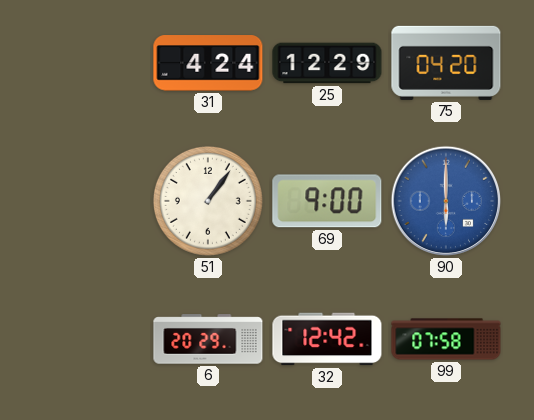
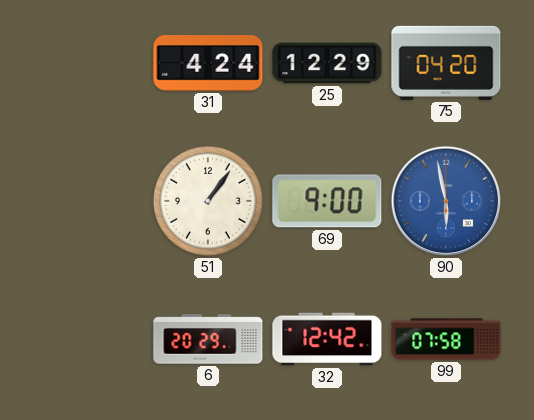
90: 6:00 -> 5:58 (446, 201)
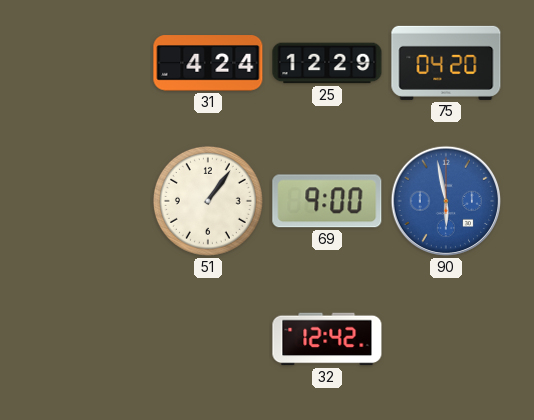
6: 20:29 -> none (208, 339)
99: 07:58 -> none (446, 339)
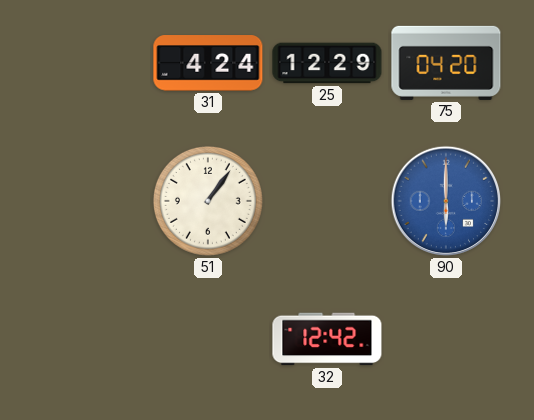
69: 9:00 -> none (327, 201)
90: 5:58 -> 6:00 (446, 201)
